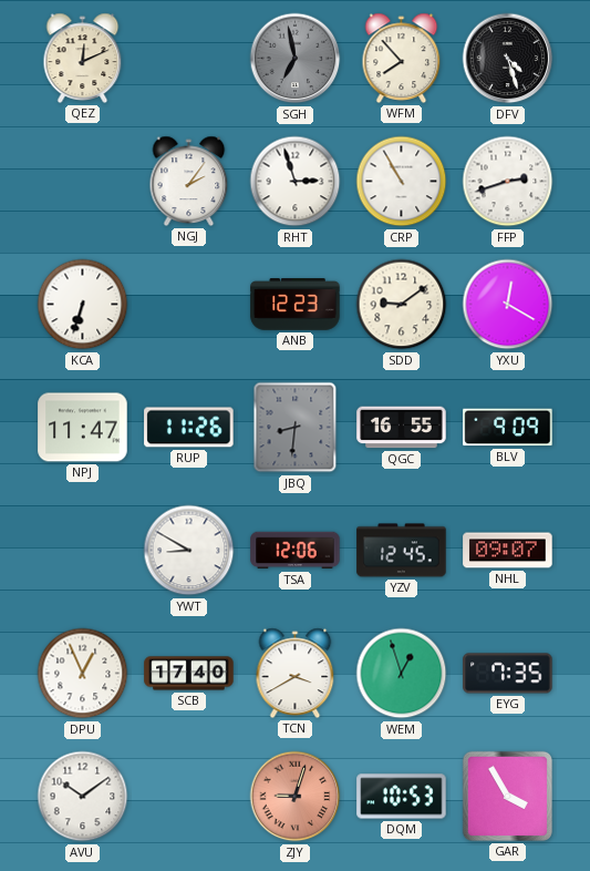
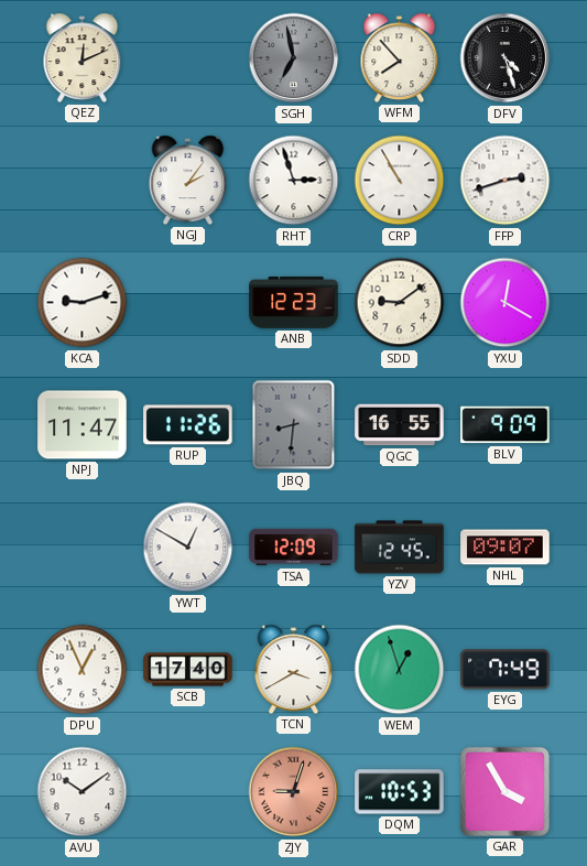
KCA: 6:33 -> 9:12 (83, 303)
YWT: 8:50 -> 12:50 (188, 548)
TSA: 12:06 -> 12:09 (294, 548)
EYG: 7:35 -> 7:49 (506, 670)
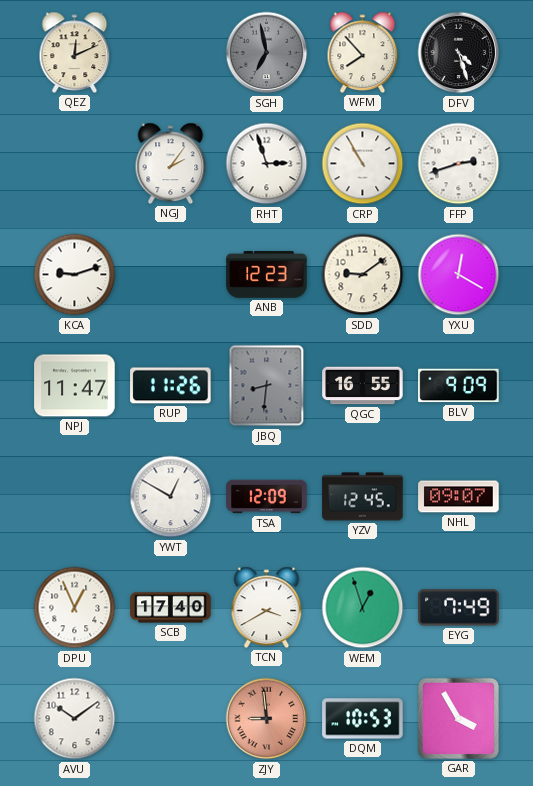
ZJY: 9:03 -> 8:59 (267, 719)
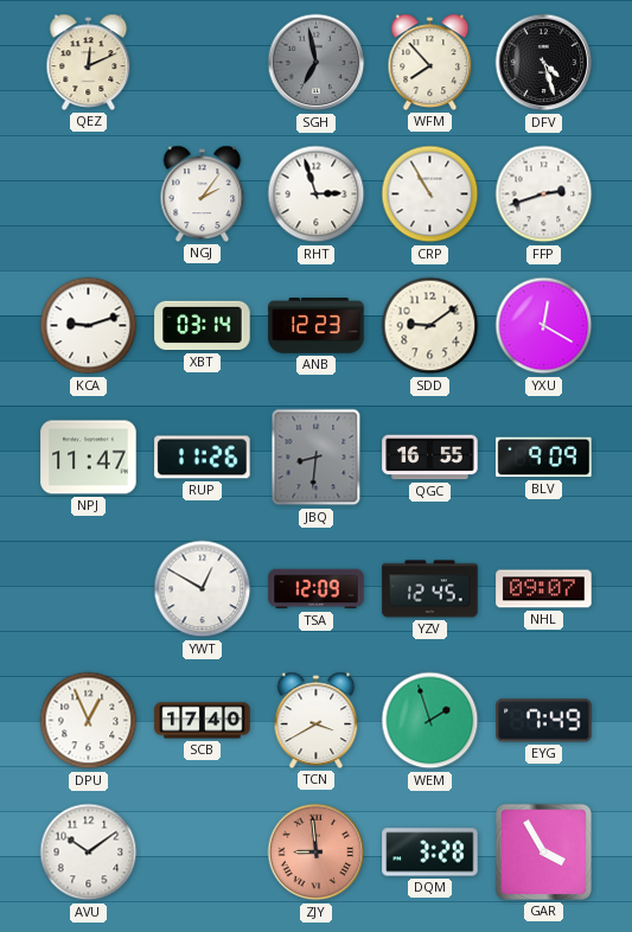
XBT: none -> 03:14 (203, 326)
WEM: 12:57 -> 1:57 (430, 721)
DQM: 10:53 -> 3:28 (430, 853)
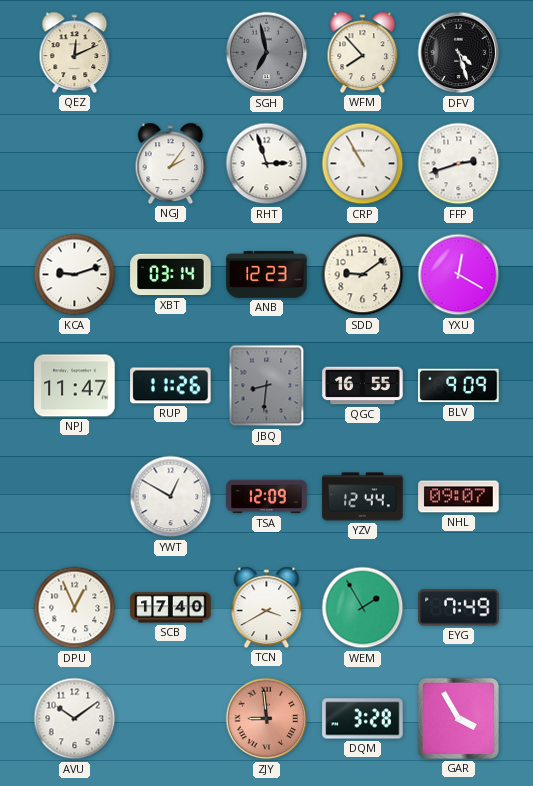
YZV: 12:45 -> 12:44 (363, 497)
WEM: 1:57 -> 1:55 (363, 608)
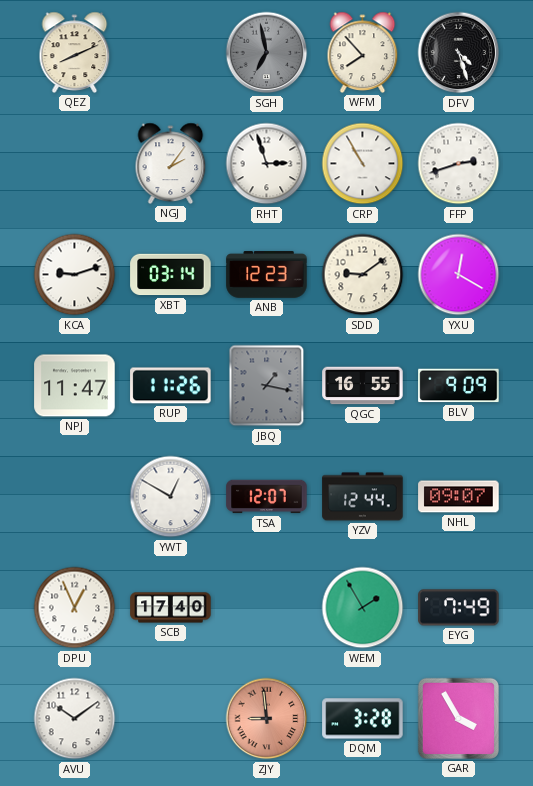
QEZ: 12:11 -> 8:11 (75, 52)
JBQ: 8:31 -> 1:17 (267, 386)
TSA: 12:09 -> 12:07 (267, 497)
TCN: 3:40 -> none (267, 607)
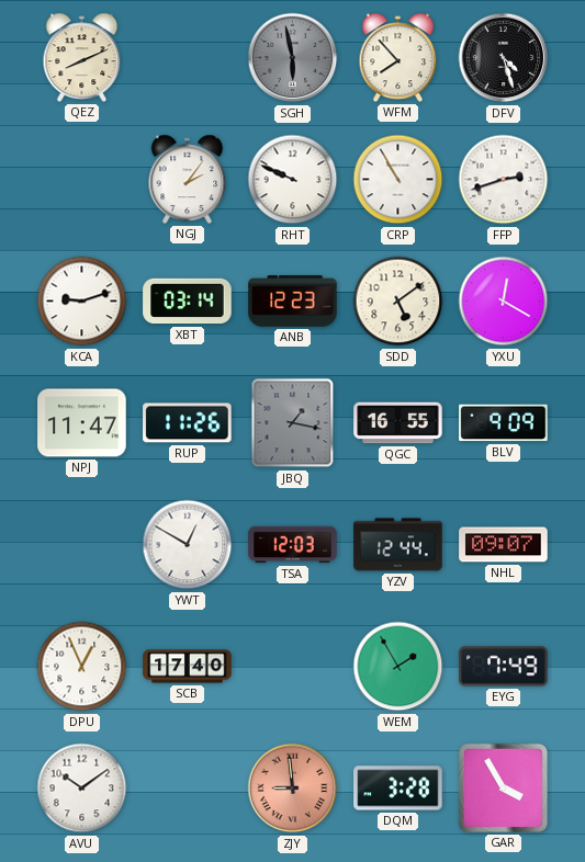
SGH: 6:58 -> 5:58 (293, 58)
RHT: 2:57 -> 9:49 (293, 180)
SDD: 9:09 -> 5:09 (398, 302)
TSA: 12:07 -> 12:03 (293, 545)
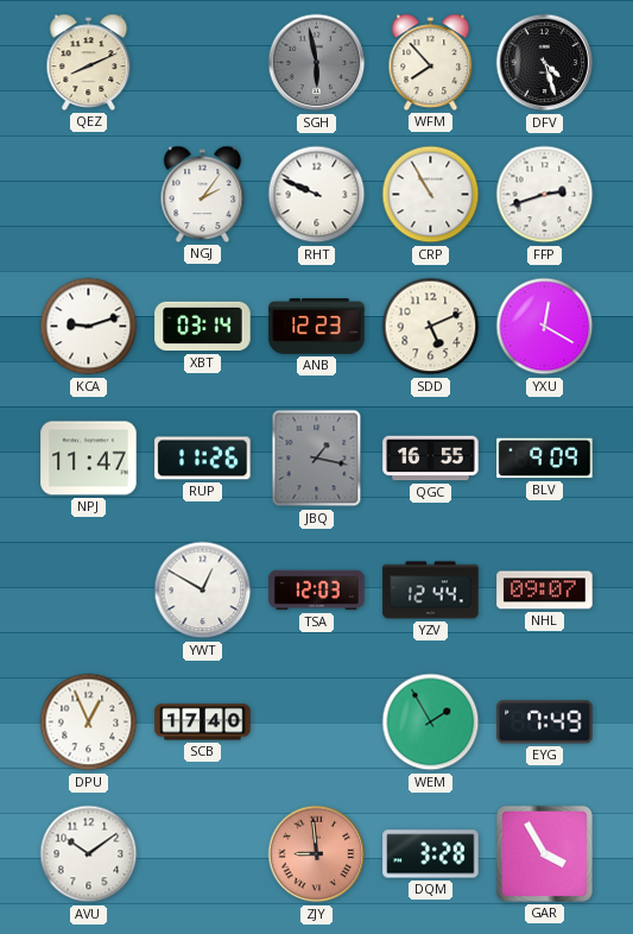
SDD: 5:09 -> 5:11 (431, 327)
